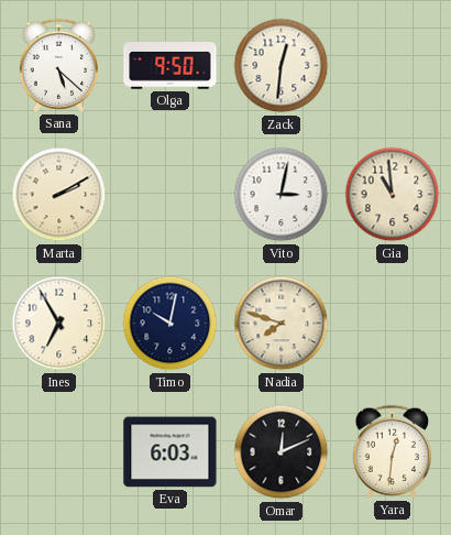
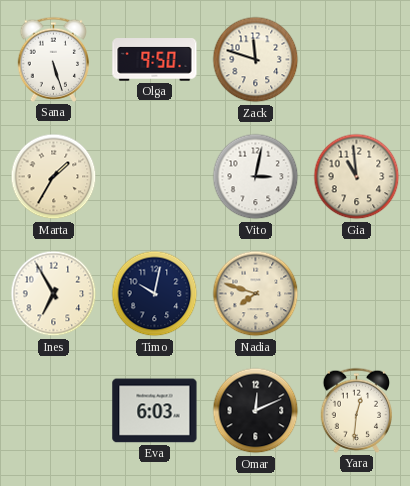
Sana: 5:22 -> 5:27 (53, 59)
Zack: 12:31 -> 11:48 (256, 60)
Marta: 2:10 -> 1:35 (54, 177)
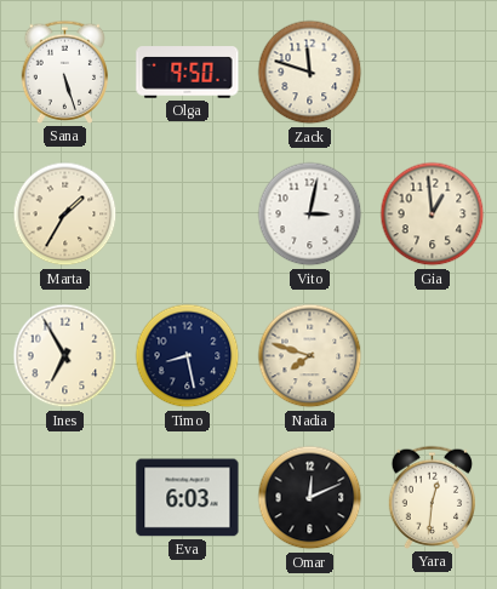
Gia: 10:59 -> 12:59 (433, 215)
Timo: 10:02 -> 8:28 (188, 356)
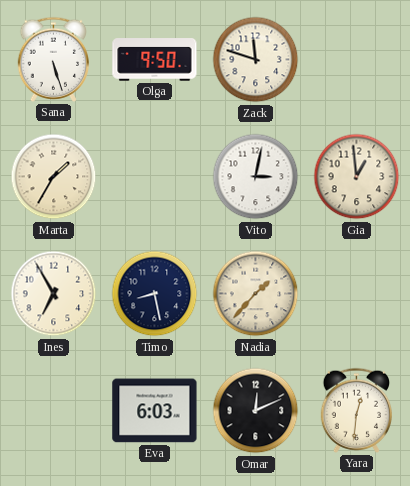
Nadia: 7:48 -> 1:37 (256, 294)
